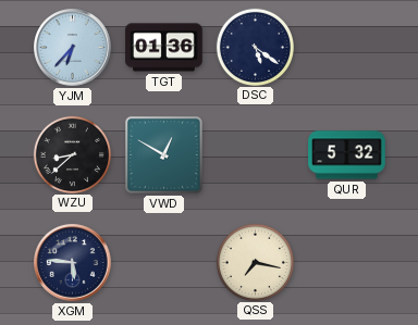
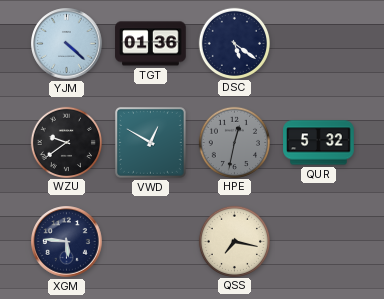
YJM: 6:37 -> 4:22 (67, 44)
WZU: 8:38 -> 9:39 (66, 142)
HPE: none -> 12:32 (234, 142)
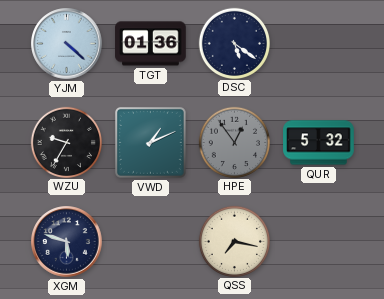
WZU: 9:39 -> 9:35 (66, 142)
VWD: 12:50 -> 1:11 (150, 142)
HPE: 12:32 -> 12:54 (234, 142)
XGM: 5:46 -> 5:48 (67, 242)
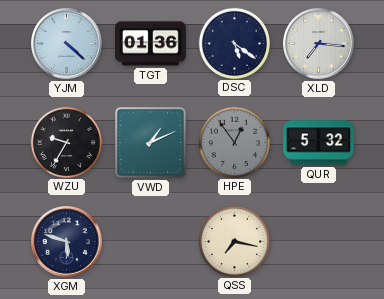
XLD: none -> 7:16 (319, 44)
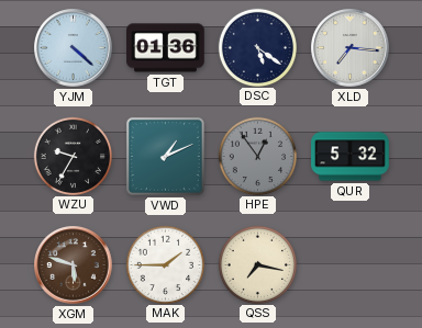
XGM dial: navy -> brown (74, 265)
MAK: none -> 1:45 (165, 264)
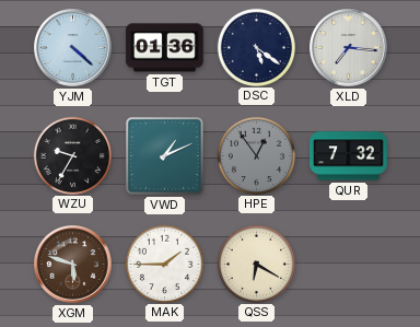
QUR: 5:32 -> 7:32 (349, 156)
QSS: 7:17 -> 6:20 (256, 264)
